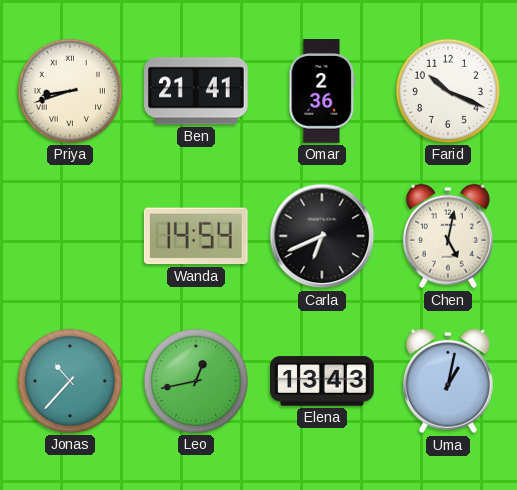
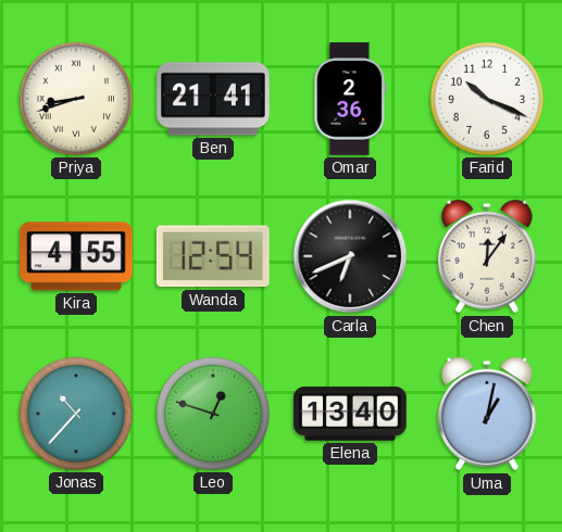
Kira: none -> 4:55 (76, 256)
Wanda: 14:54 -> 12:54 (213, 256)
Chen: 5:02 -> 12:06 (487, 256)
Leo: 12:43 -> 12:48 (213, 414)
Elena: 13:43 -> 13:40 (350, 414)
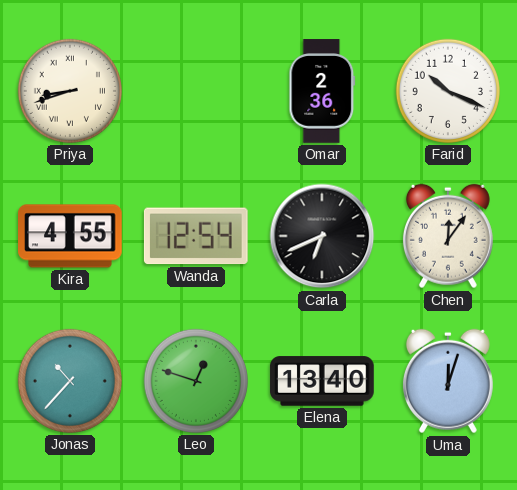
Ben: 21:41 -> none (213, 99)
Uma: 1:02 -> 12:03 (448, 381)
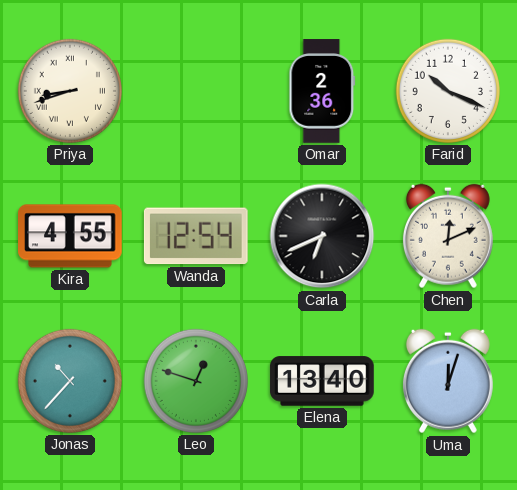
Chen: 12:06 -> 12:11 (448, 236)
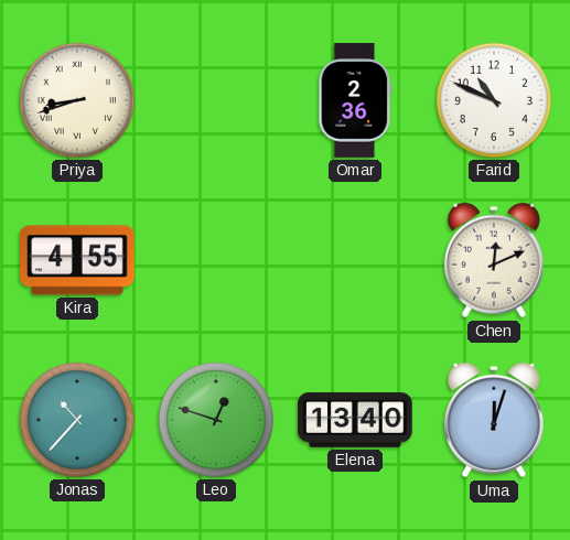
Farid: 10:19 -> 10:49 (494, 100)
Wanda: 12:54 -> none (196, 236)
Carla: 6:41 -> none (322, 236)
